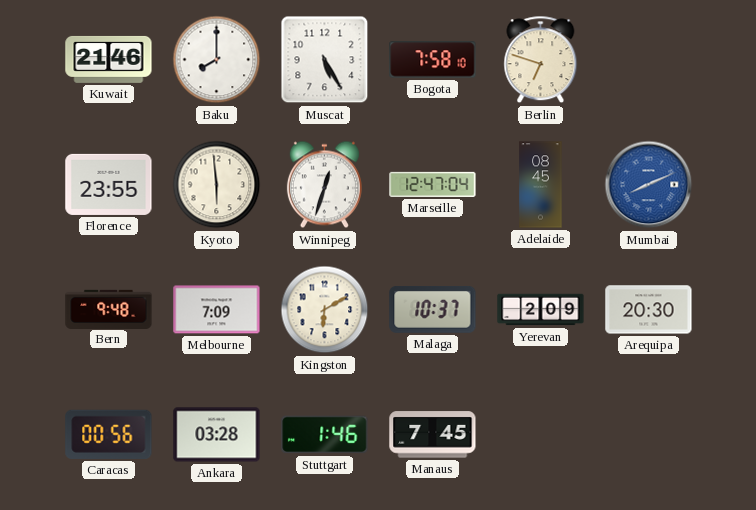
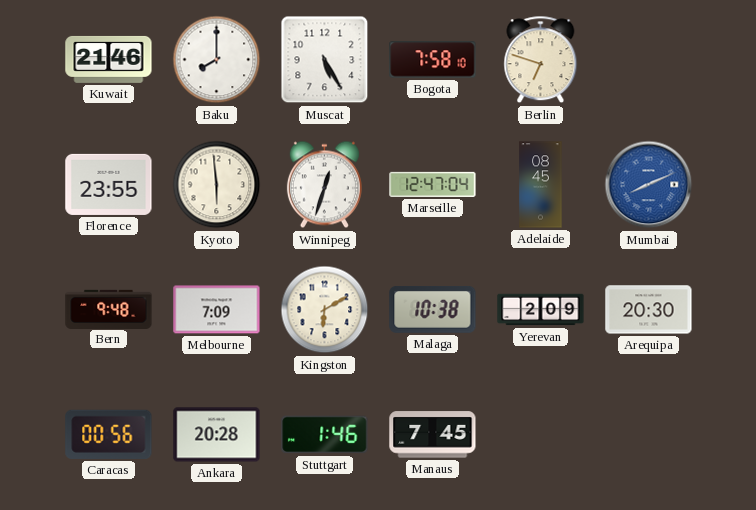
Malaga: 10:37 -> 10:38 (433, 310)
Ankara: 03:28 -> 20:28 (217, 435)
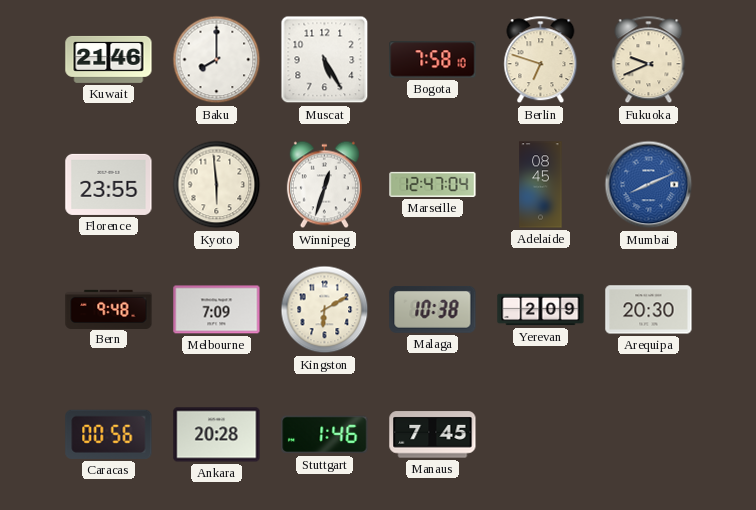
Fukuoka: none -> 9:41 (649, 60)
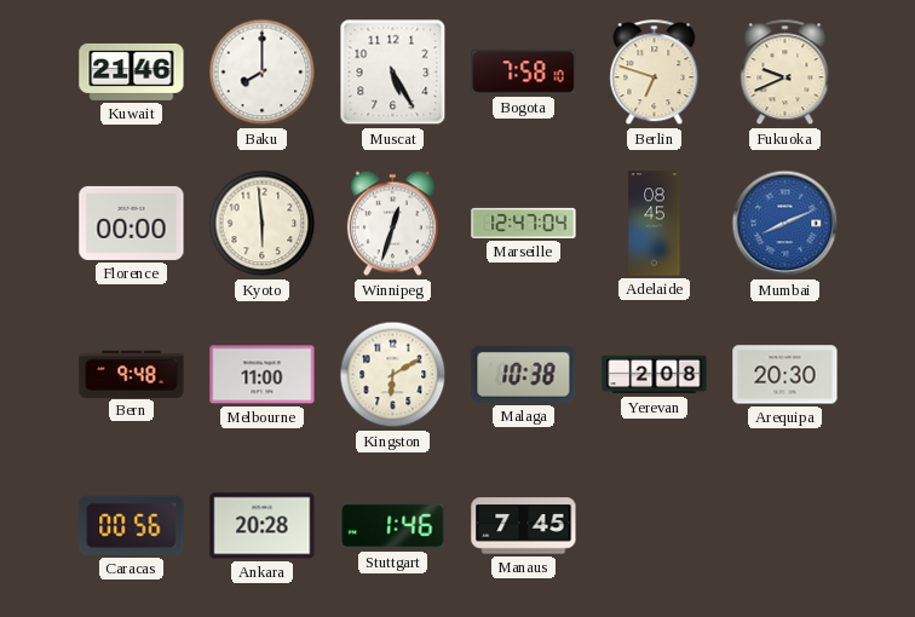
Florence: 23:55 -> 00:00 (132, 223)
Melbourne: 7:09 -> 11:00 (263, 375)
Yerevan: 2:09 -> 2:08 (655, 375)
